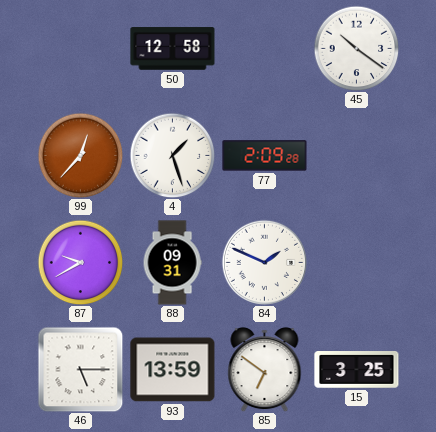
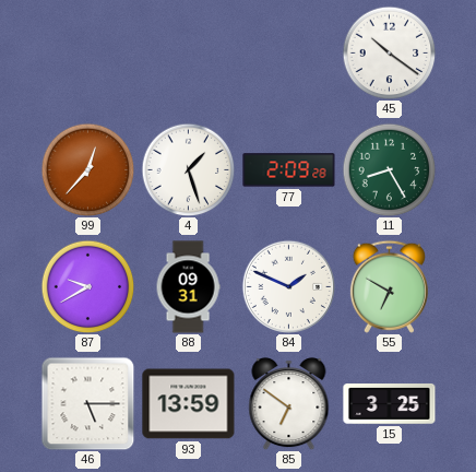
50: 12:58 -> none (173, 49)
11: none -> 8:25 (389, 169)
55: none -> 6:50 (389, 286)
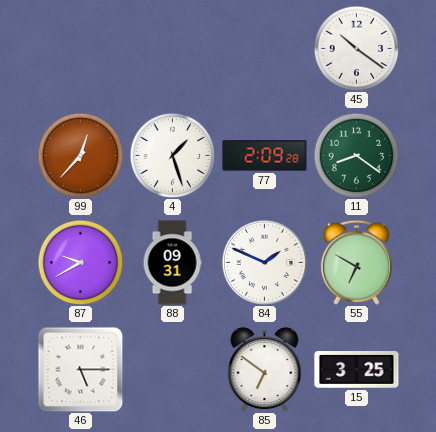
11: 8:25 -> 8:21 (356, 155)
93: 13:59 -> none (189, 404)
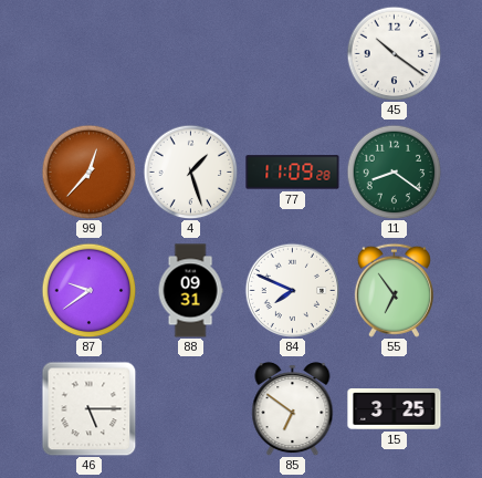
77: 2:09 -> 11:09 (293, 173)
87: 9:40 -> 9:39 (88, 290)
84: 1:49 -> 7:49 (292, 290)
55: 6:50 -> 6:54 (394, 290)
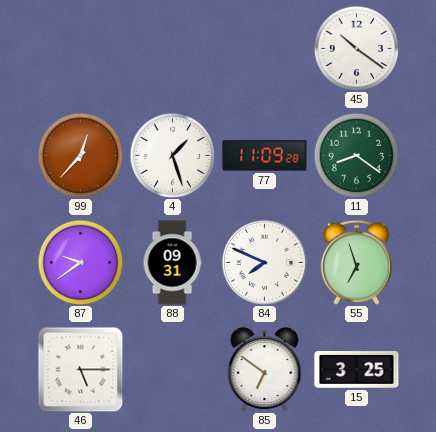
55: 6:54 -> 6:57 (356, 262)
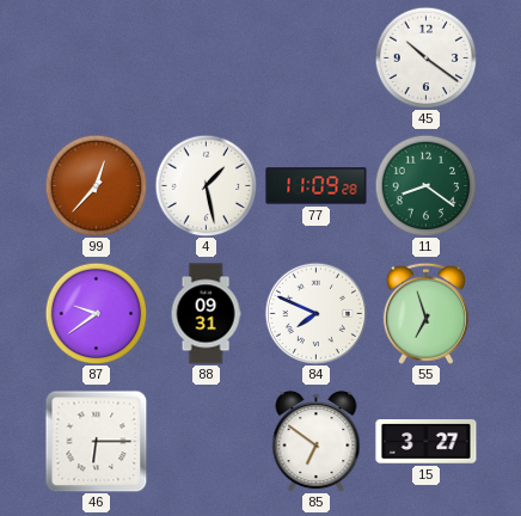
4: 1:27 -> 1:28 (206, 185)
46: 5:15 -> 6:15 (96, 441)
15: 3:25 -> 3:27 (427, 442)
